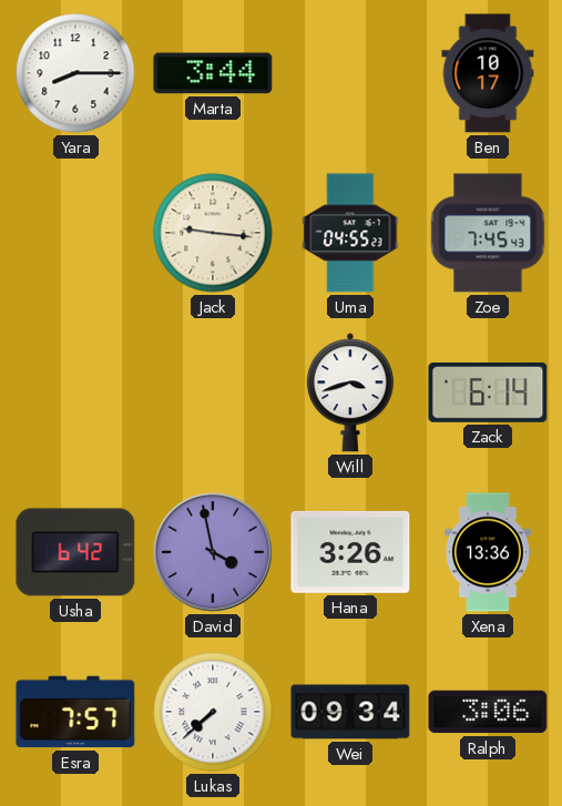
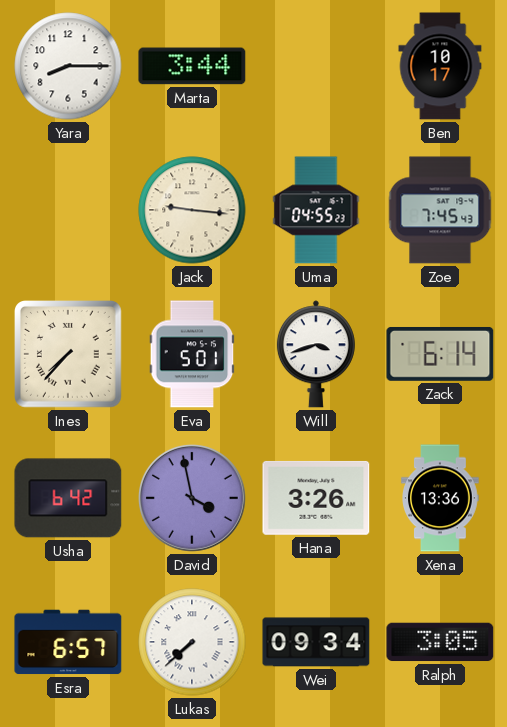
Ines: none -> 7:37 (69, 355)
Eva: none -> 5:01 (192, 354)
Esra: 7:57 -> 6:57 (68, 642)
Ralph: 3:06 -> 3:05 (440, 642)
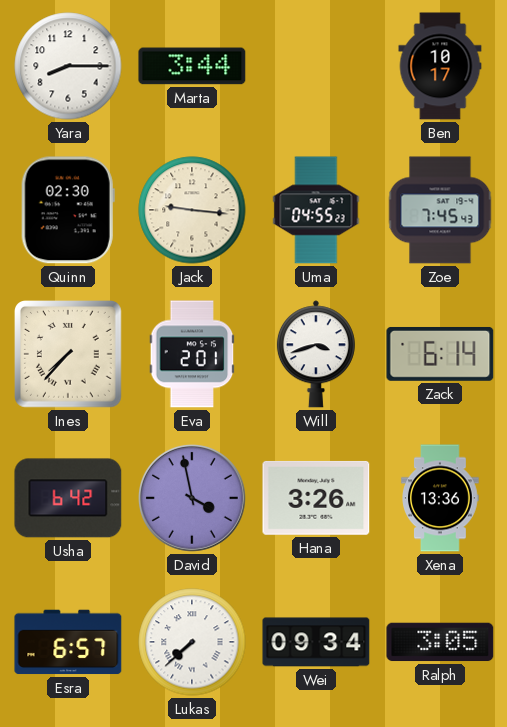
Quinn: none -> 02:30 (68, 210)
Eva: 5:01 -> 2:01 (192, 354)
